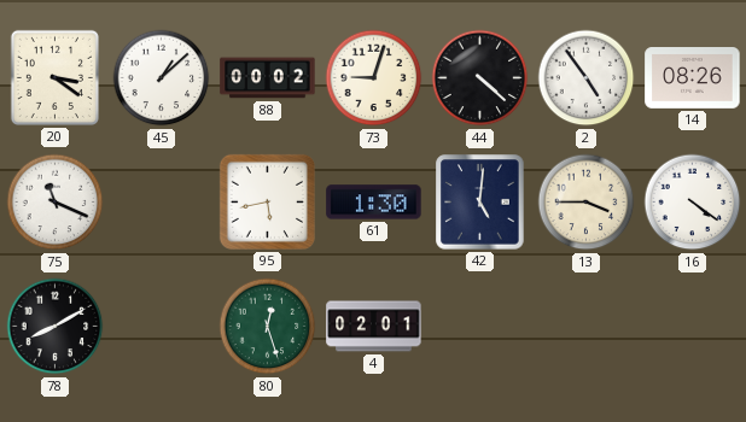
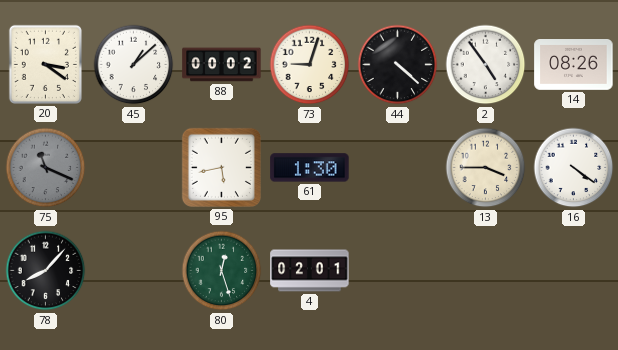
75 dial: white -> grey (46, 168)
42: 5:01 -> none (480, 203)
78: 8:10 -> 8:07 (46, 271)
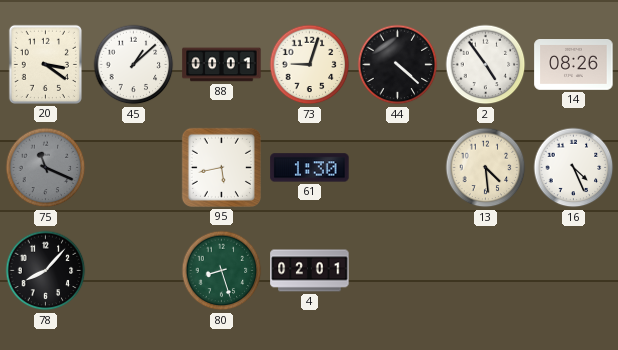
88: 00:02 -> 00:01 (222, 65)
13: 3:45 -> 4:29 (486, 168)
16: 4:21 -> 4:26 (574, 168)
80: 12:27 -> 8:27 (222, 271)
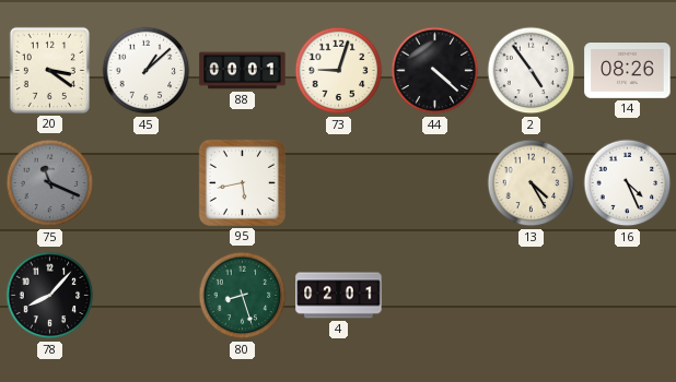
61: 1:30 -> none (310, 168)
13: 4:29 -> 4:25 (532, 183)
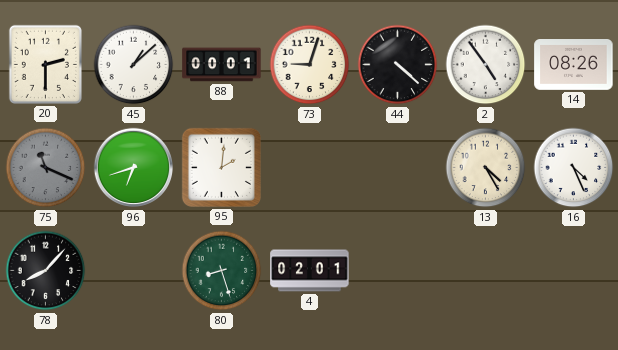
20: 3:21 -> 2:30 (45, 64)
96: none -> 6:42 (134, 168)
95: 5:43 -> 2:01 (221, 167)
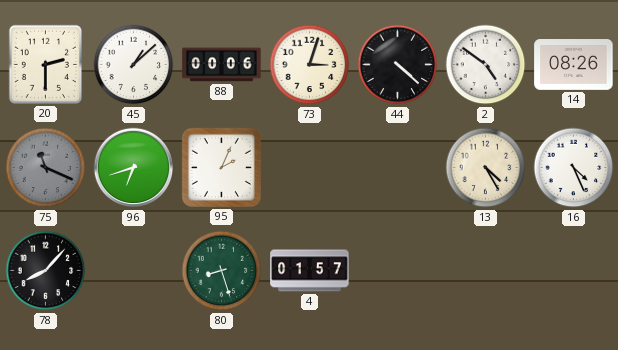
88: 00:01 -> 00:06 (222, 65)
73: 9:03 -> 3:03 (310, 65)
2: 4:54 -> 4:51 (486, 65)
95: 2:01 -> 2:04 (221, 167)
4: 02:01 -> 01:57 (310, 271)
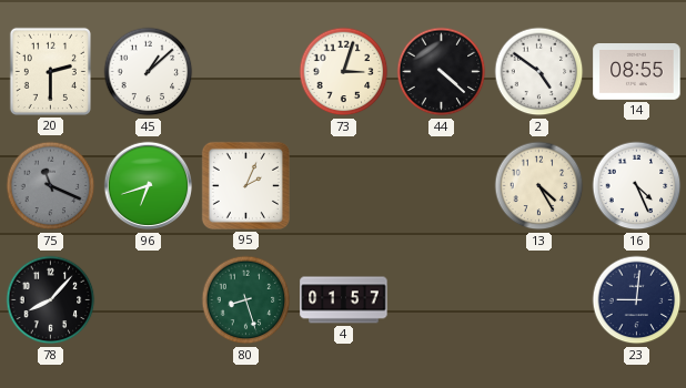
88: 00:06 -> none (222, 65)
14: 08:26 -> 08:55 (637, 72)
23: none -> 9:01 (637, 300)
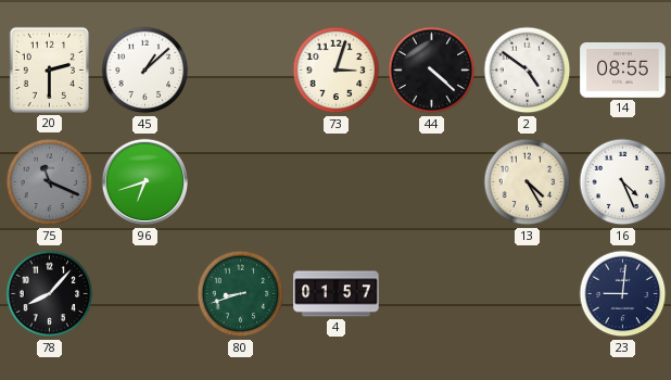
95: 2:04 -> none (245, 185)
80: 8:27 -> 8:42 (241, 294)
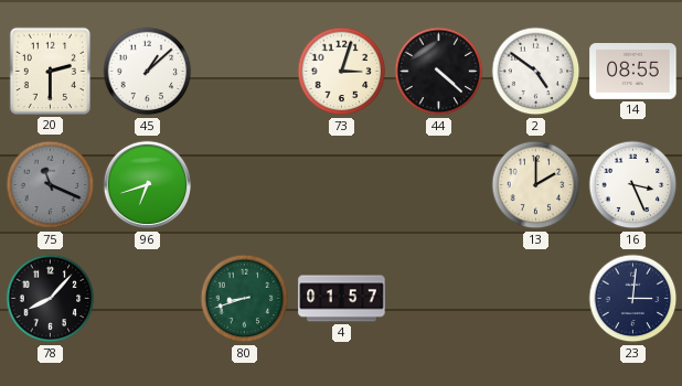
13: 4:25 -> 2:00 (536, 185)
16: 4:26 -> 3:26 (633, 185)
23: 9:01 -> 3:01 (633, 299)
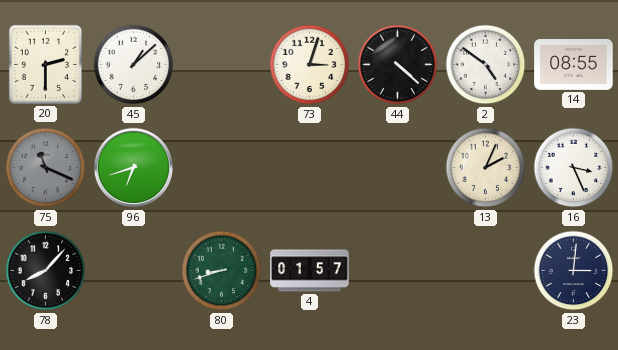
13: 2:00 -> 2:04 (486, 168)
